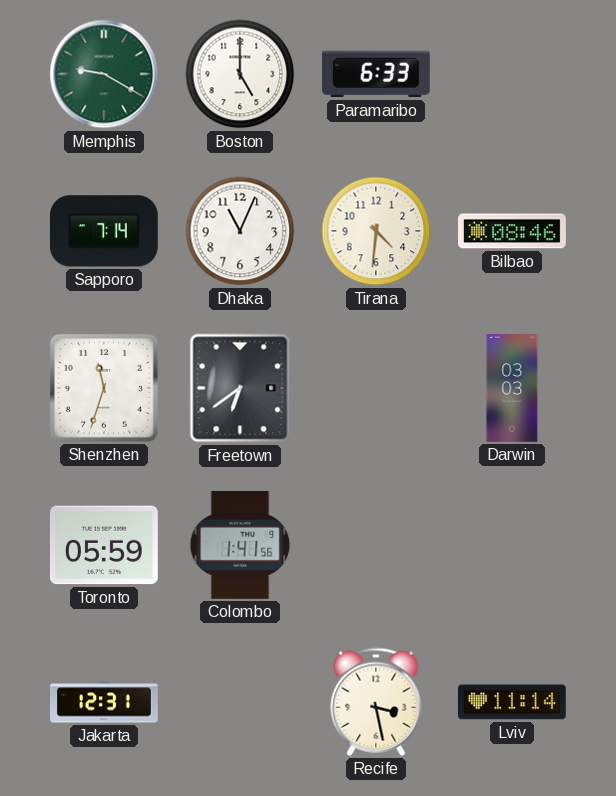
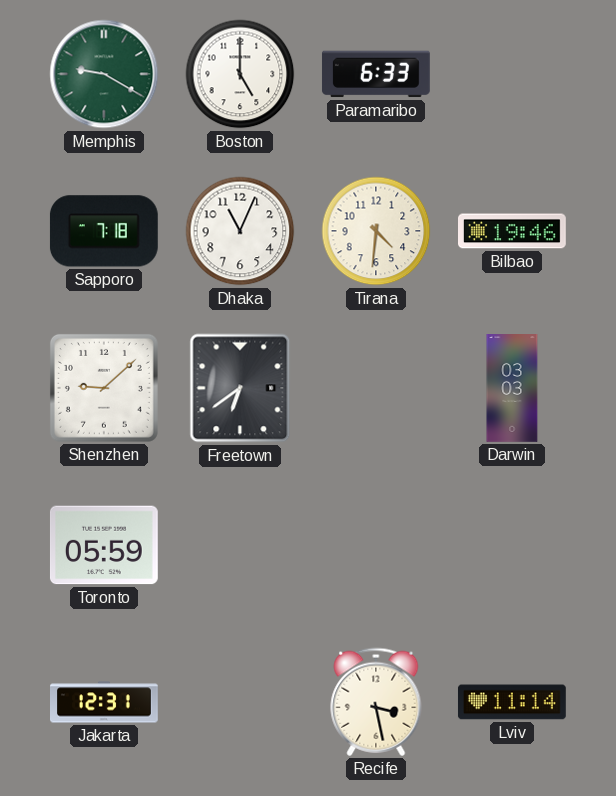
Sapporo: 7:14 -> 7:18 (104, 231)
Bilbao: 08:46 -> 19:46 (513, 231)
Shenzhen: 11:33 -> 9:08 (104, 388)
Colombo: 1:41 -> none (240, 545)
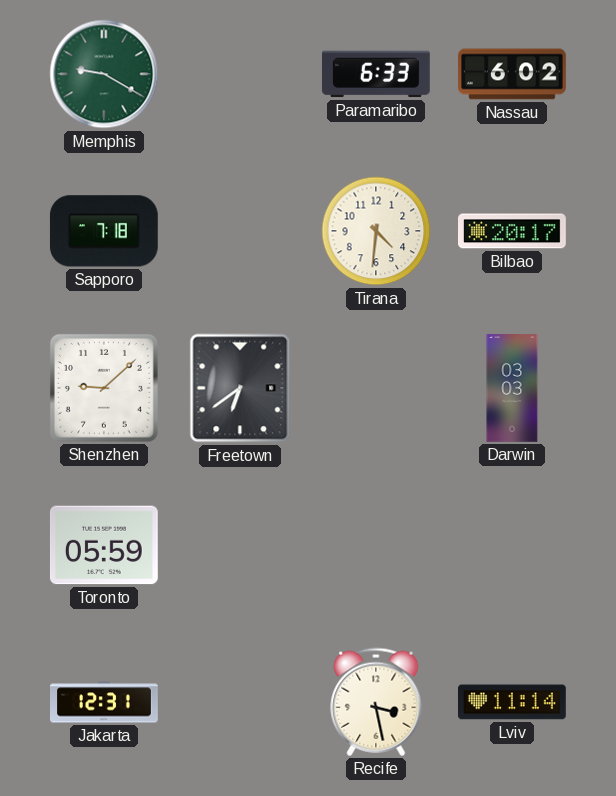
Boston: 5:00 -> none (240, 74)
Nassau: none -> 6:02 (513, 74)
Dhaka: 11:04 -> none (240, 231)
Bilbao: 19:46 -> 20:17 (513, 231)
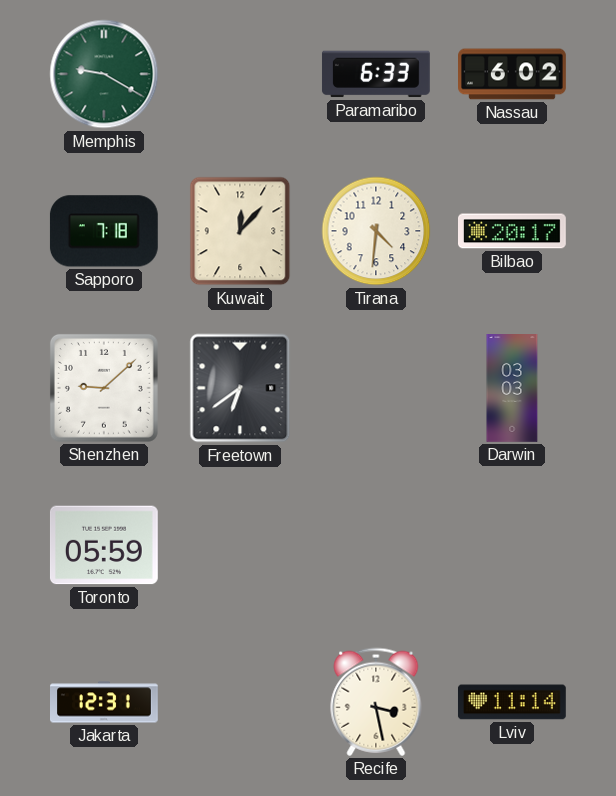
Kuwait: none -> 12:07 (240, 231)
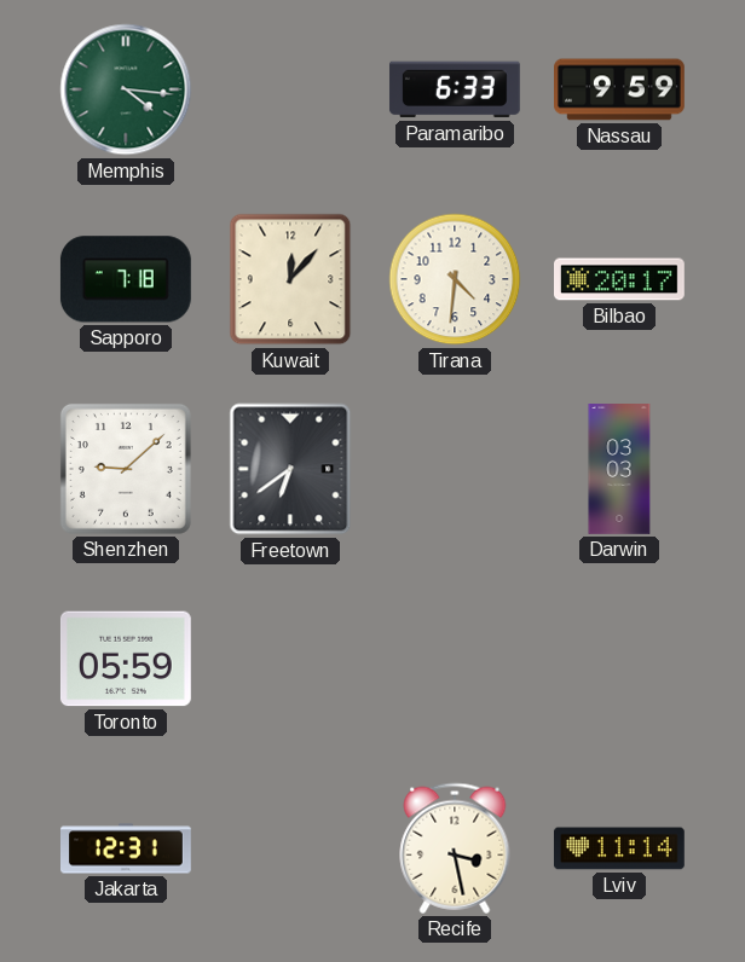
Memphis: 9:20 -> 4:16 (126, 89)
Nassau: 6:02 -> 9:59 (620, 89)
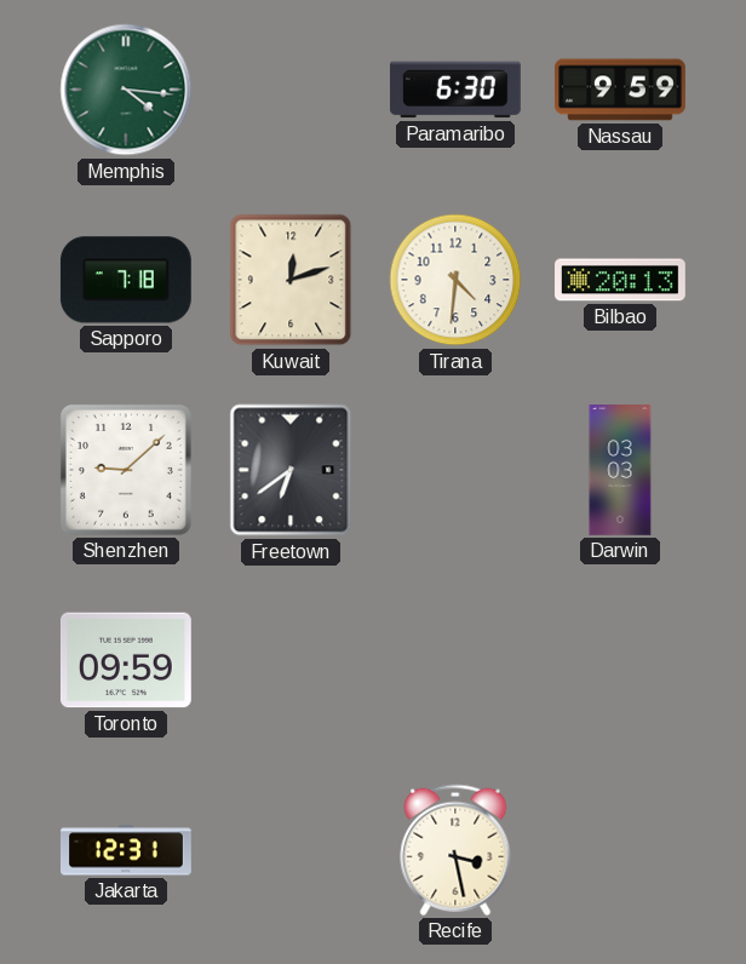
Paramaribo: 6:33 -> 6:30 (455, 90)
Kuwait: 12:07 -> 12:12 (291, 280)
Bilbao: 20:17 -> 20:13 (621, 280)
Toronto: 05:59 -> 09:59 (126, 660)
Lviv: 11:14 -> none (619, 848)
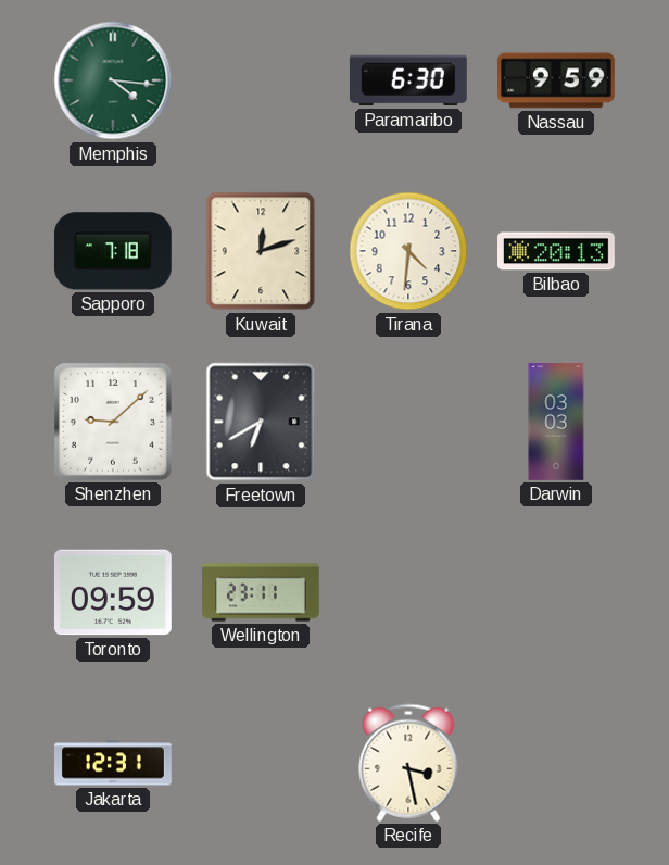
Freetown: 6:39 -> 6:40 (261, 422)
Wellington: none -> 23:11 (262, 592)
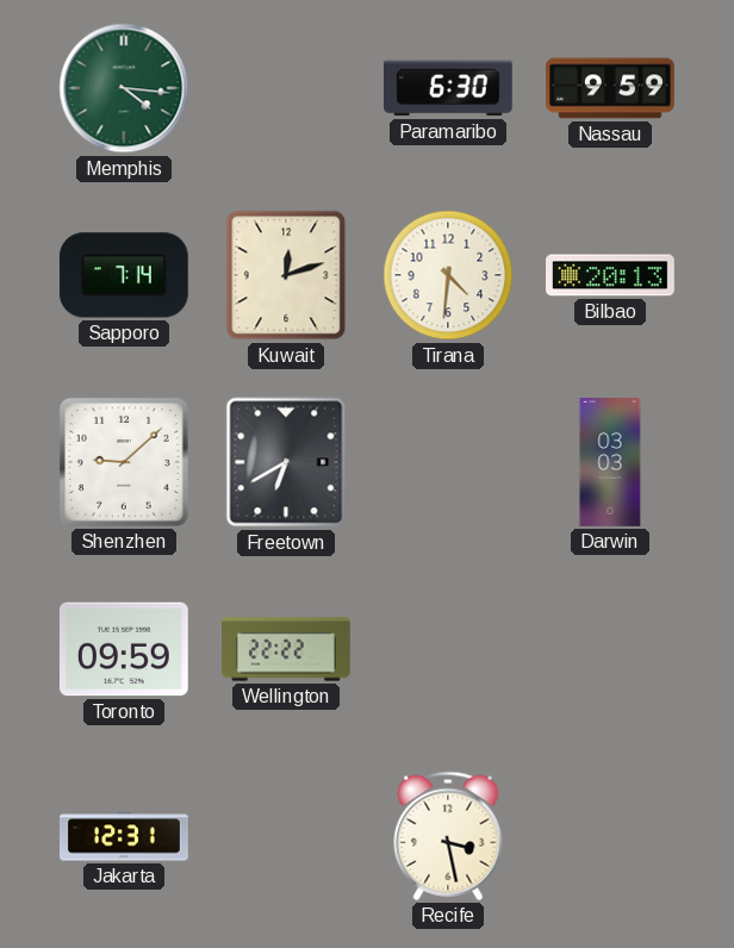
Sapporo: 7:18 -> 7:14 (124, 275)
Wellington: 23:11 -> 22:22 (287, 649)
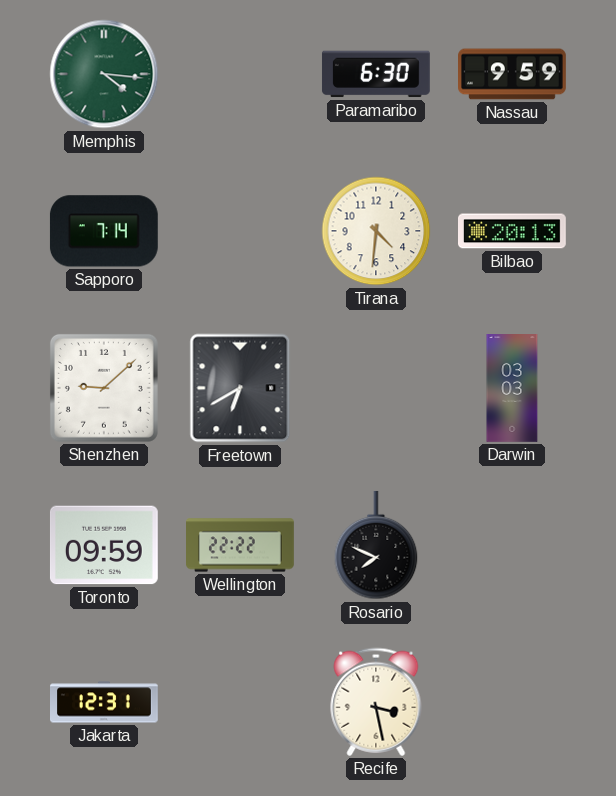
Kuwait: 12:12 -> none (286, 275)
Rosario: none -> 7:49 (376, 546)
